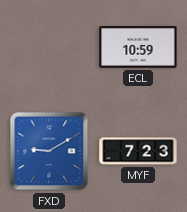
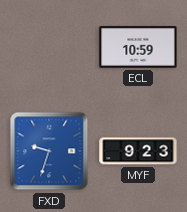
FXD: 9:10 -> 9:33 (49, 151)
MYF: 7:23 -> 9:23 (138, 151)
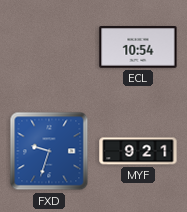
ECL: 10:59 -> 10:54 (138, 47)
MYF: 9:23 -> 9:21 (138, 151)
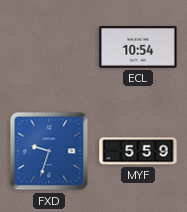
MYF: 9:21 -> 5:59 (138, 151)
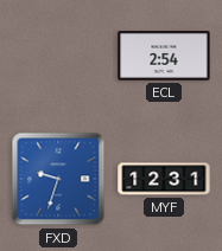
ECL: 10:54 -> 2:54 (164, 56)
MYF: 5:59 -> 12:31 (164, 179)
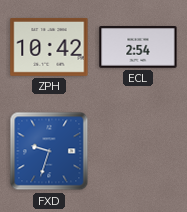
ZPH: none -> 10:42 (49, 47)
MYF: 12:31 -> none (164, 179)
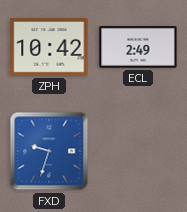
ECL: 2:54 -> 2:49 (138, 47)
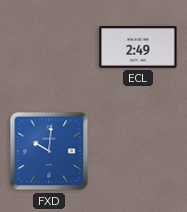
ZPH: 10:42 -> none (49, 47)
FXD: 9:33 -> 10:01 (49, 151)
